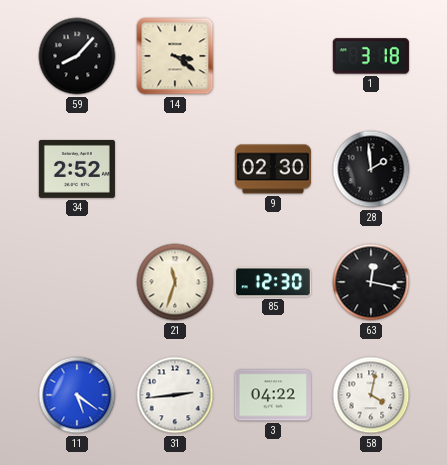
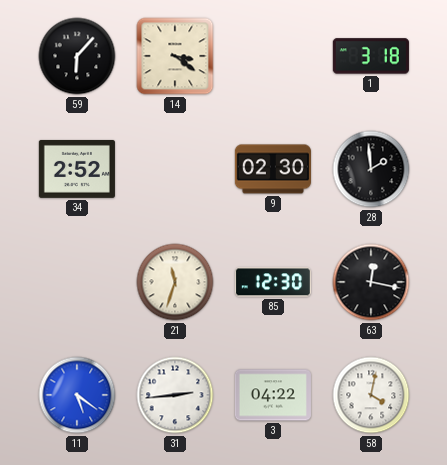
59: 8:07 -> 6:07 (77, 56)
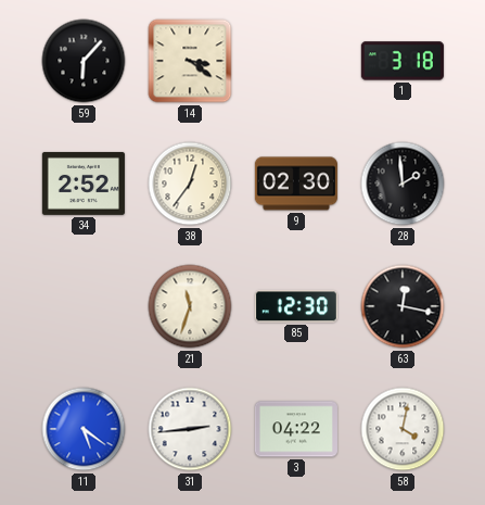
38: none -> 12:36 (190, 184)
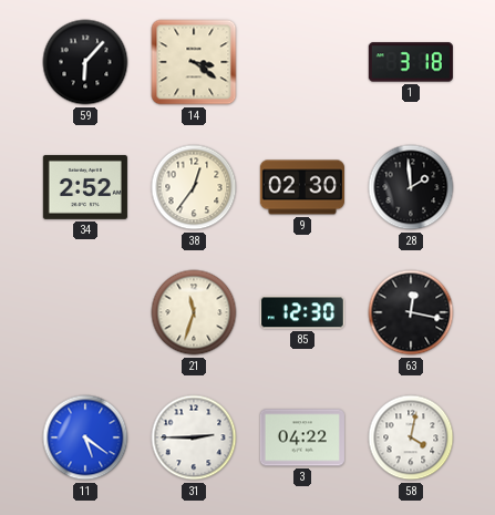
31: 2:44 -> 2:45 (194, 437)
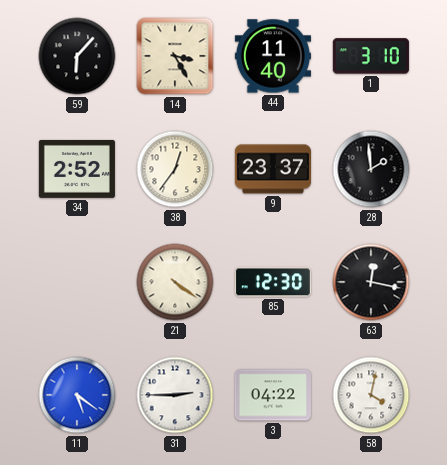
14: 3:21 -> 3:25 (175, 56)
44: none -> 11:40 (273, 56)
1: 3:18 -> 3:10 (371, 56)
9: 02:30 -> 23:37 (273, 169)
21: 11:33 -> 4:21 (175, 282)
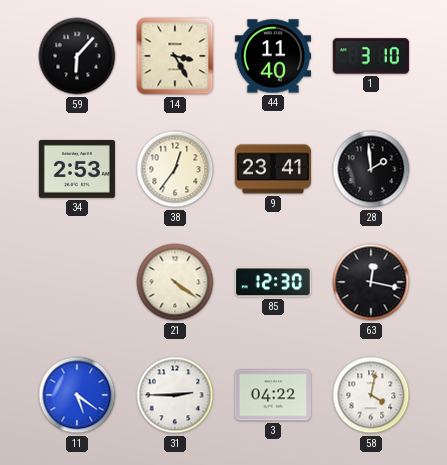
34: 2:52 -> 2:53 (77, 169)
9: 23:37 -> 23:41 (273, 169)
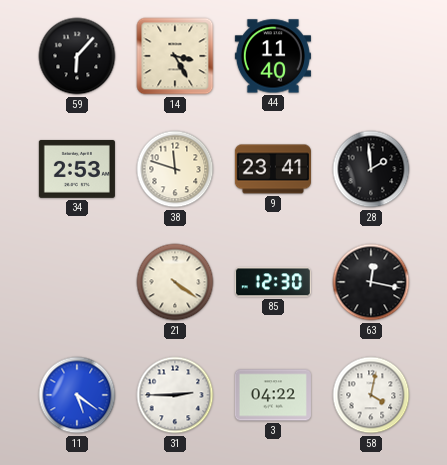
1: 3:10 -> none (371, 56)
38: 12:36 -> 11:48 (175, 169)
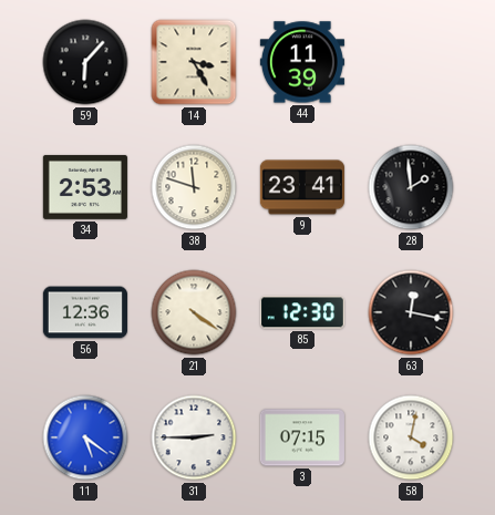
44: 11:40 -> 11:39 (302, 62)
56: none -> 12:36 (85, 312)
3: 04:22 -> 07:15 (302, 437)
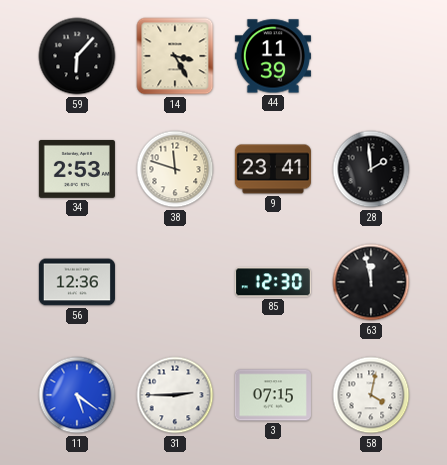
21: 4:21 -> none (194, 312)
63: 12:17 -> 11:58 (371, 282)
